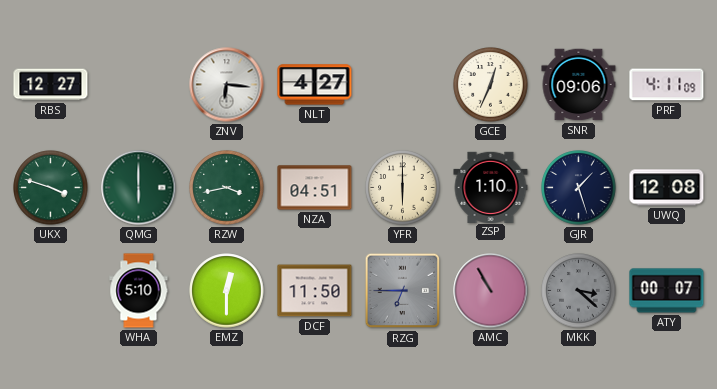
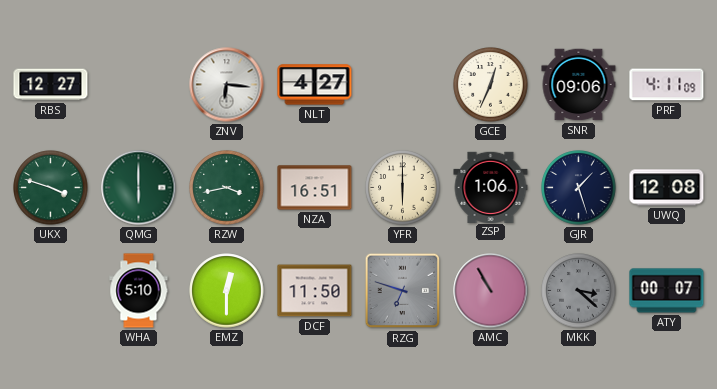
NZA: 04:51 -> 16:51 (315, 188)
ZSP: 1:10 -> 1:06 (491, 187)
RZG: 6:45 -> 6:48 (403, 291)
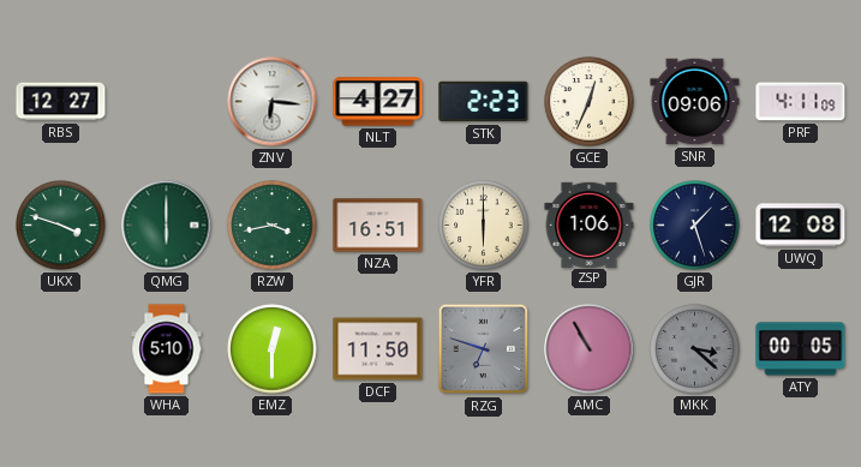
STK: none -> 2:23 (484, 102)
ATY: 00:07 -> 00:05 (801, 349)
